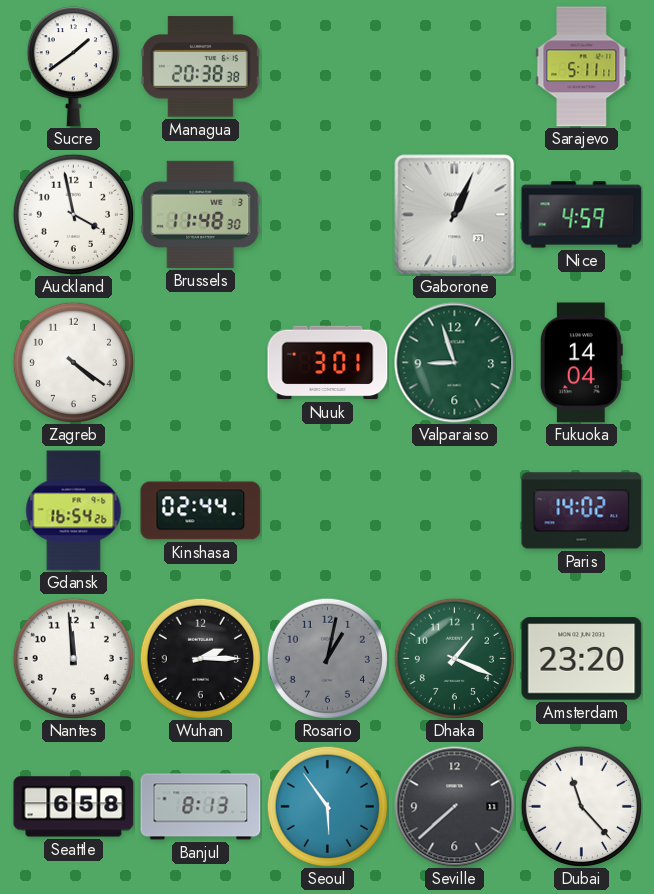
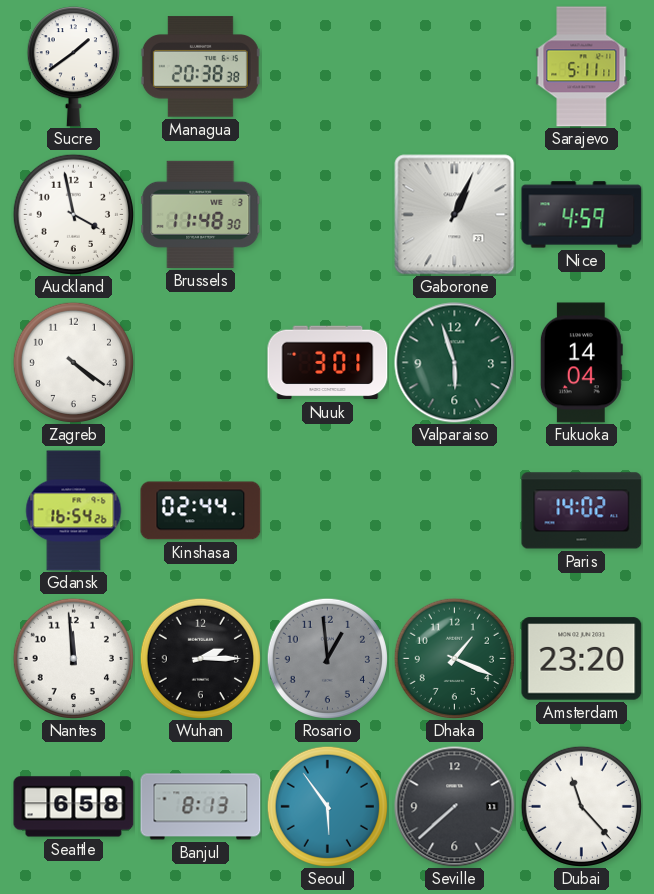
Valparaiso: 8:57 -> 5:57 (455, 363)
Rosario: 1:02 -> 12:59 (327, 658)
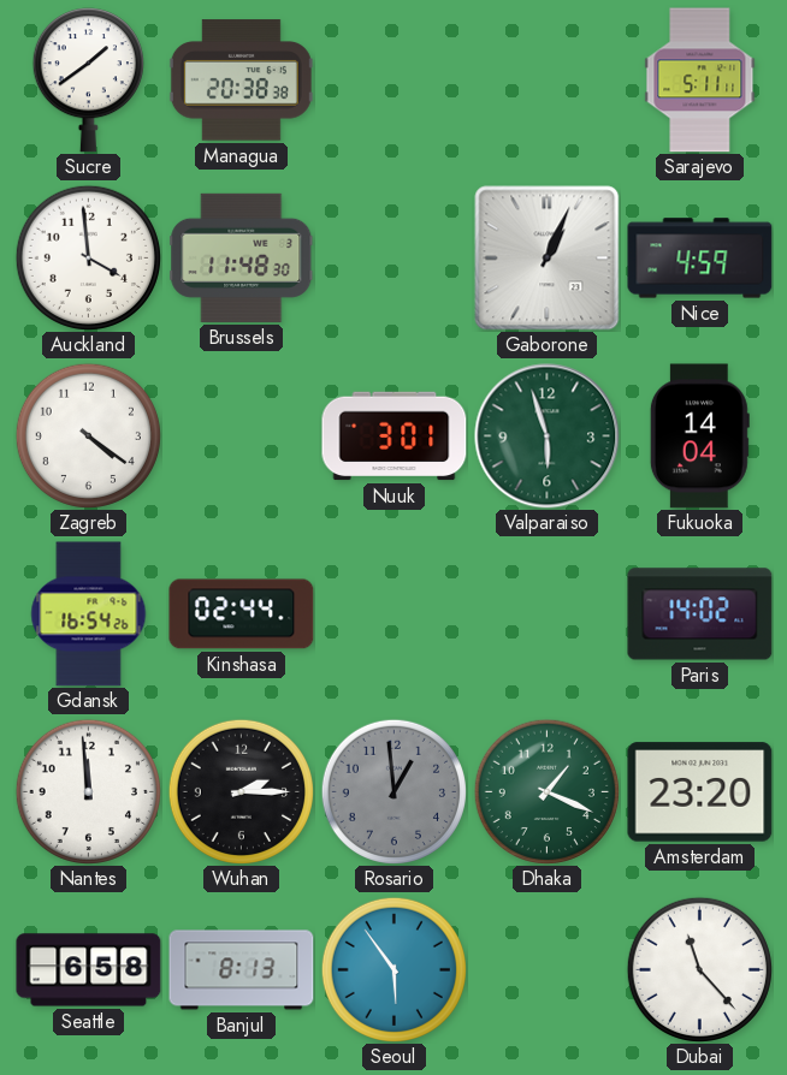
Auckland: 3:58 -> 3:59 (88, 257)
Seville: 7:38 -> none (455, 807)
